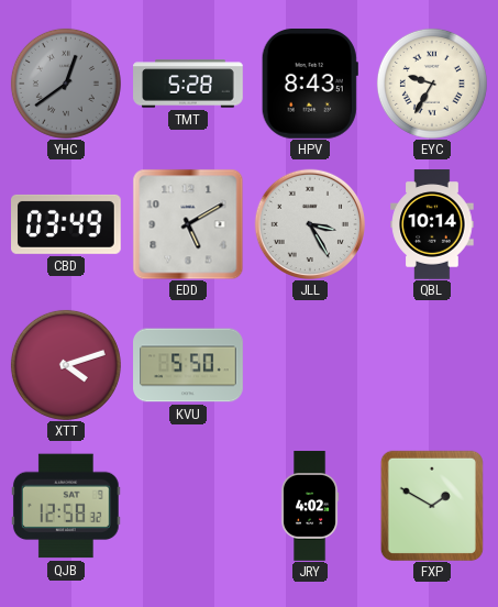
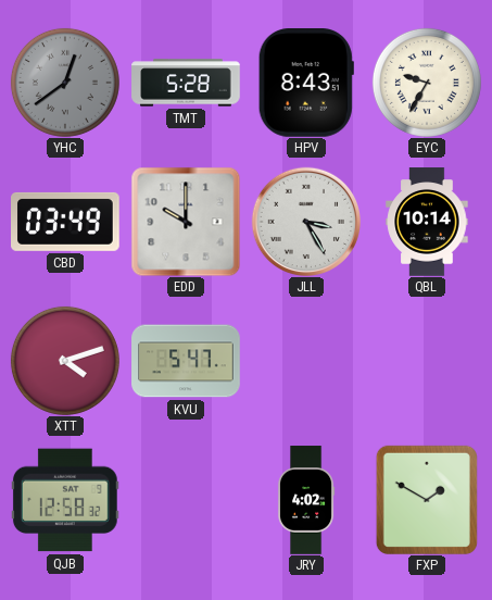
EDD: 5:10 -> 10:00 (186, 222)
KVU: 5:50 -> 5:47 (186, 361)
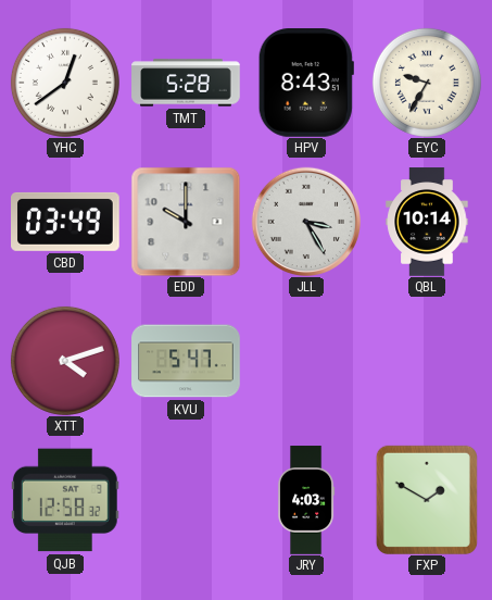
YHC dial: grey -> white (65, 83)
JRY: 4:02 -> 4:03 (306, 500)
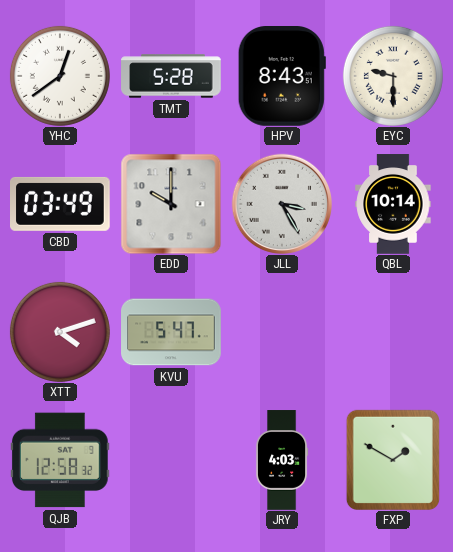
EYC: 9:35 -> 9:30 (393, 76)
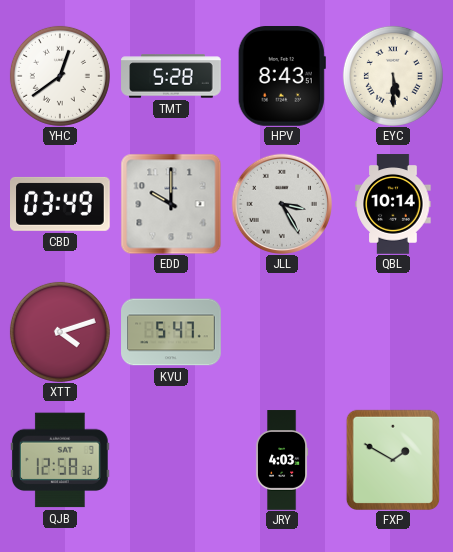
EYC: 9:30 -> 5:30 (393, 76)
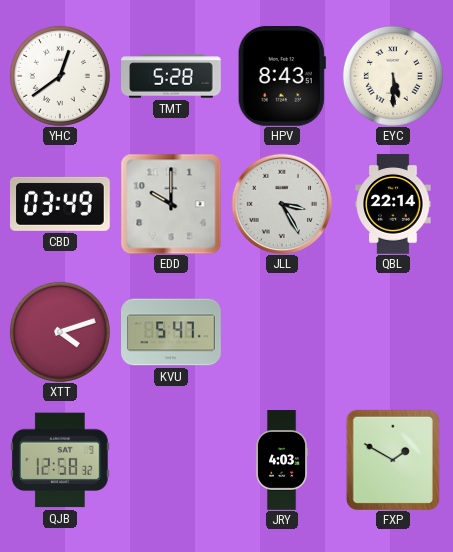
QBL: 10:14 -> 22:14 (393, 204)
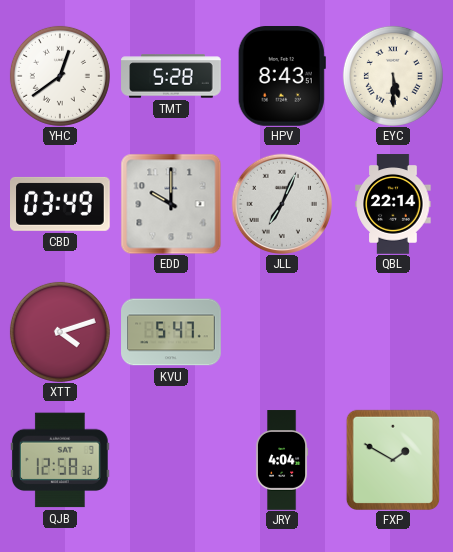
JLL: 3:25 -> 7:04 (281, 203)
JRY: 4:03 -> 4:04 (282, 460)
